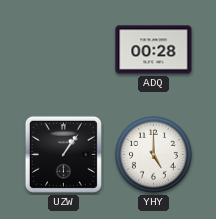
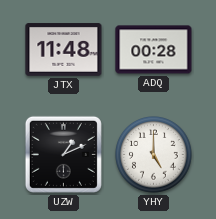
JTX: none -> 11:48 (64, 50)
UZW: 1:06 -> 1:11 (63, 154)
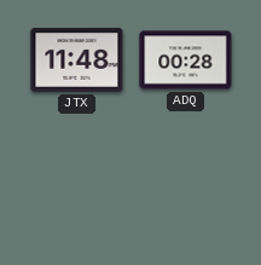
UZW: 1:11 -> none (63, 154)
YHY: 5:00 -> none (154, 155)
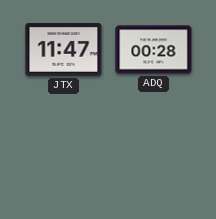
JTX: 11:48 -> 11:47 (64, 50)
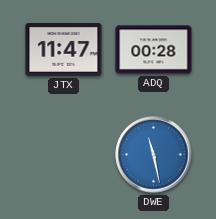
DWE: none -> 11:28 (154, 155)
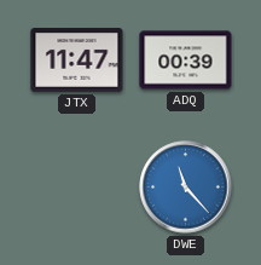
ADQ: 00:28 -> 00:39 (186, 61)
DWE: 11:28 -> 11:23 (186, 188)
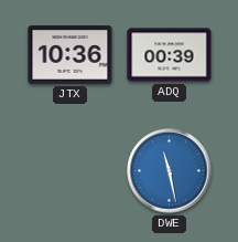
JTX: 11:47 -> 10:36 (71, 55)
DWE: 11:23 -> 11:28 (170, 171)
